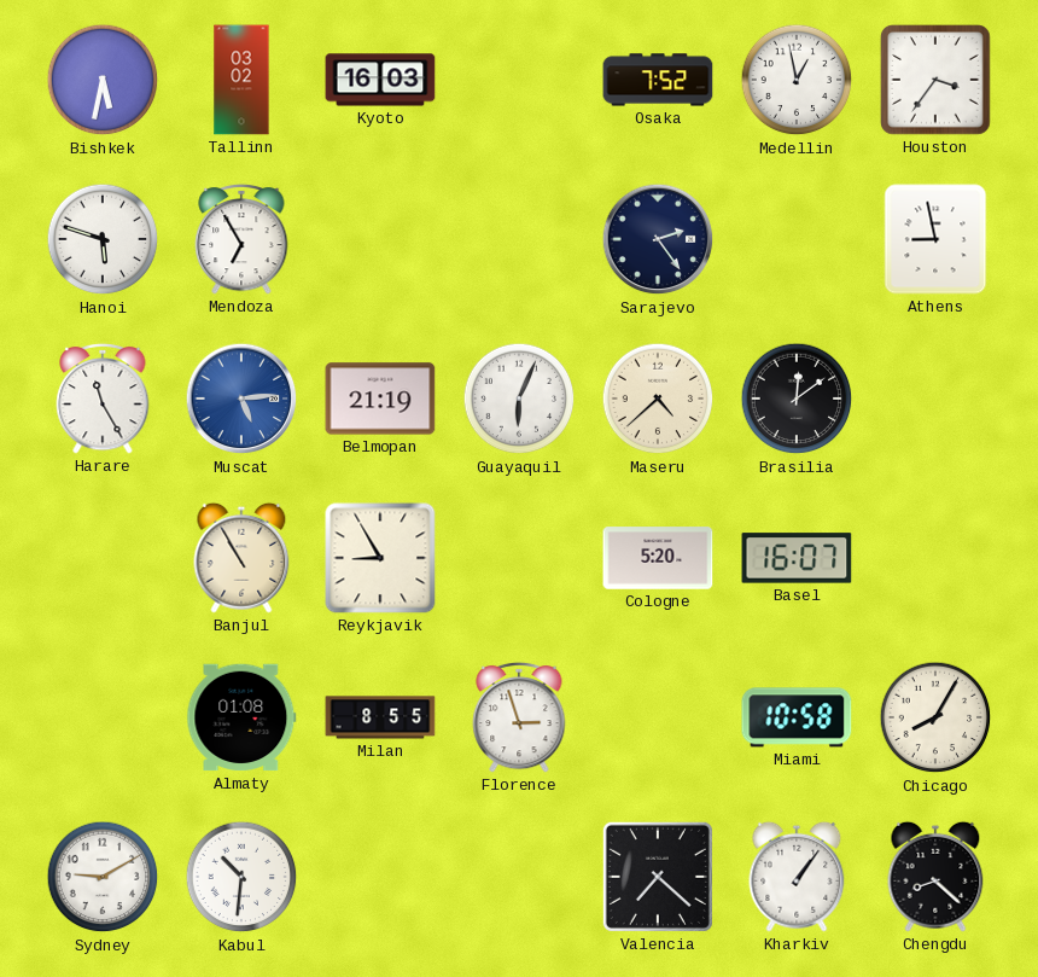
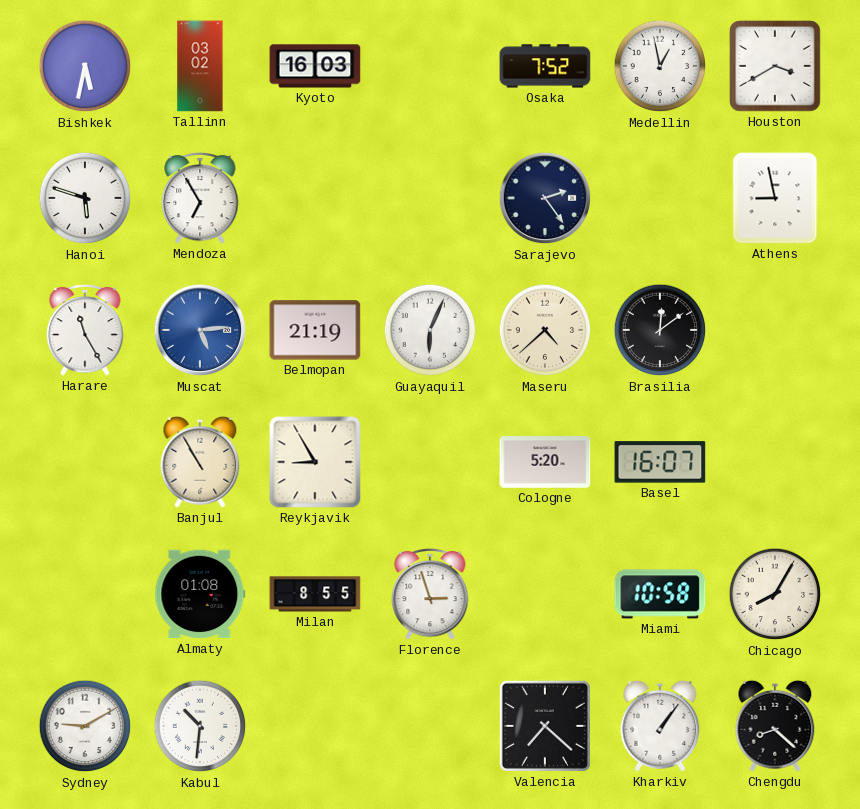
Houston: 3:36 -> 3:40 (775, 66)
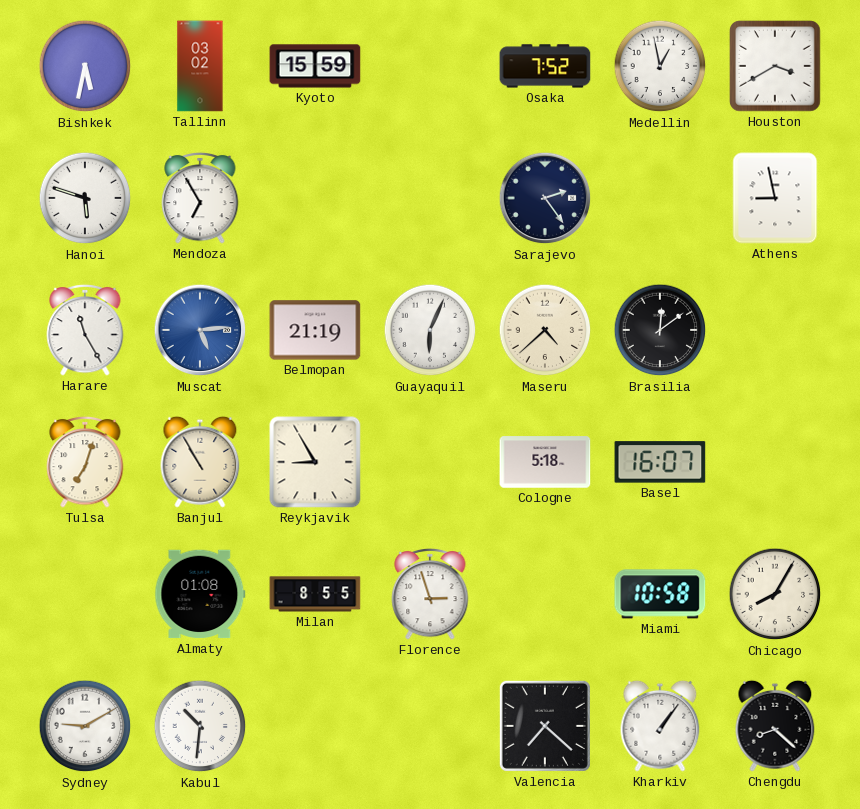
Kyoto: 16:03 -> 15:59 (315, 66)
Tulsa: none -> 7:03 (85, 462)
Cologne: 5:20 -> 5:18 (545, 462)
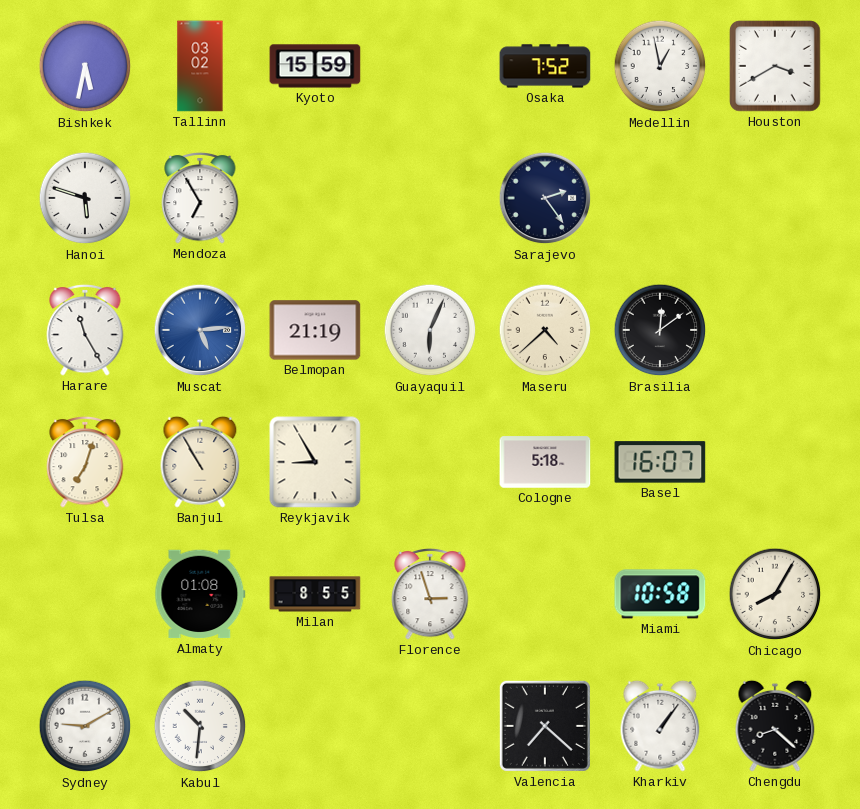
Athens: 8:58 -> none (775, 198)
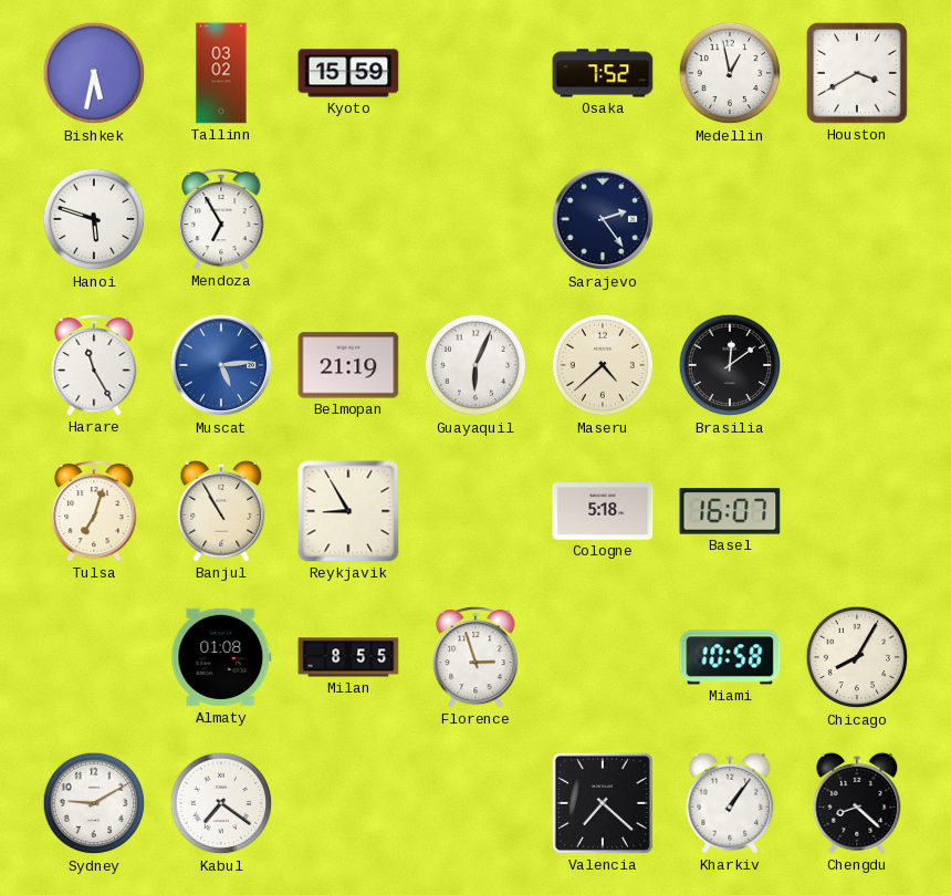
Kabul: 10:31 -> 7:21 (221, 803)
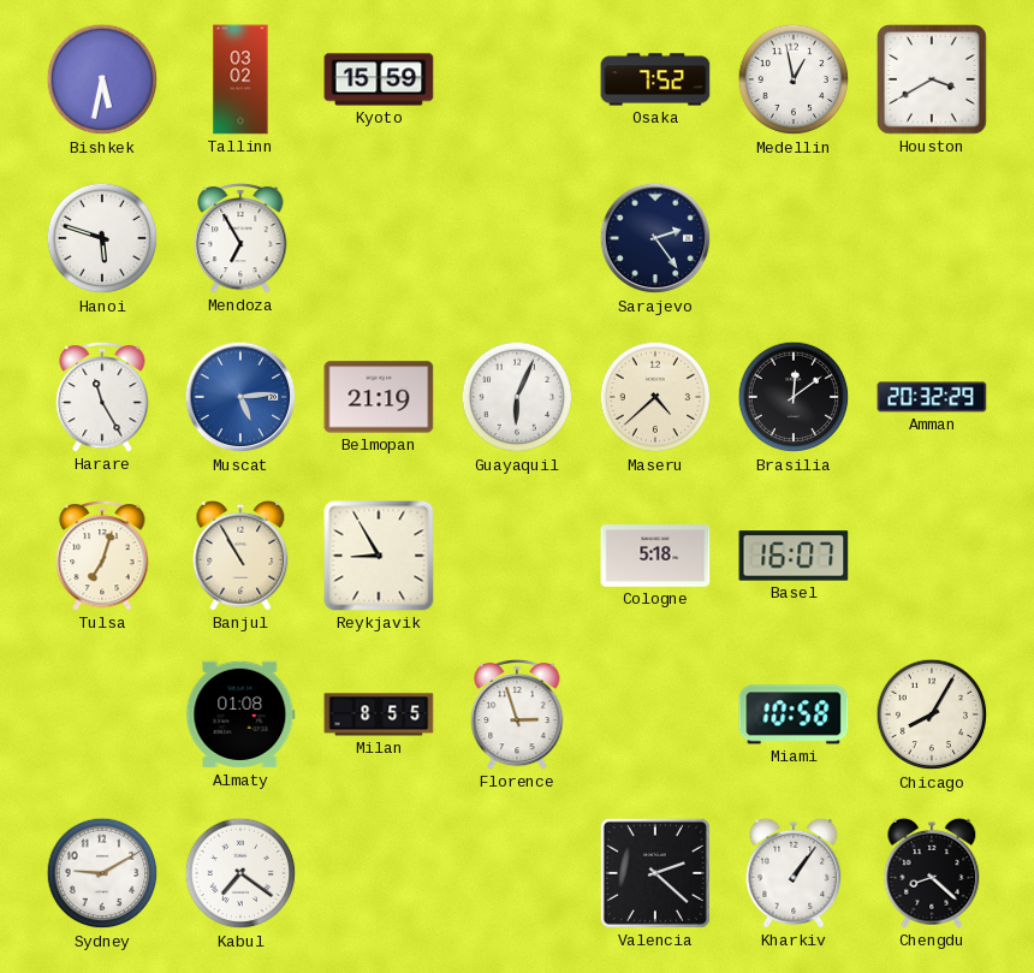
Amman: none -> 20:32 (932, 397)
Valencia: 7:22 -> 2:22 (655, 873)
